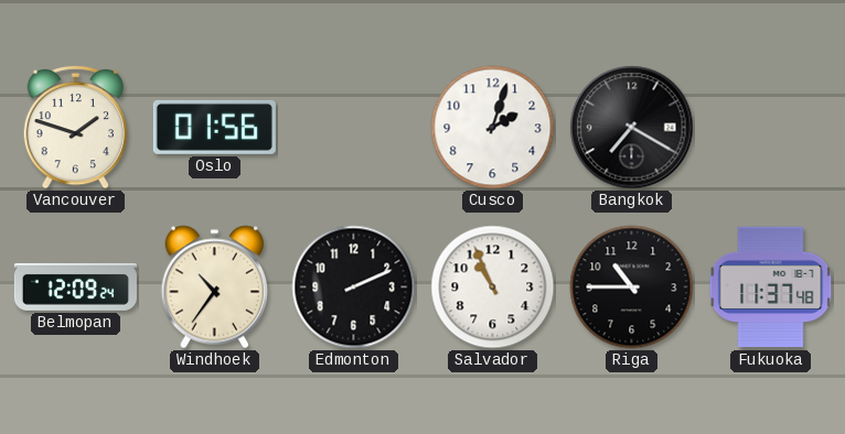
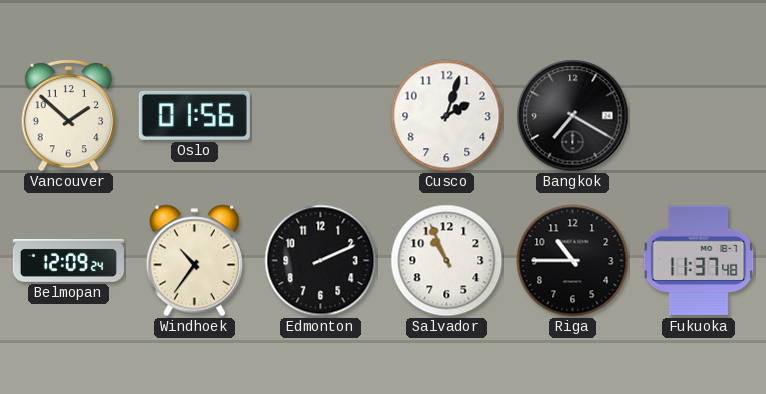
Vancouver: 1:48 -> 1:52 (68, 115)
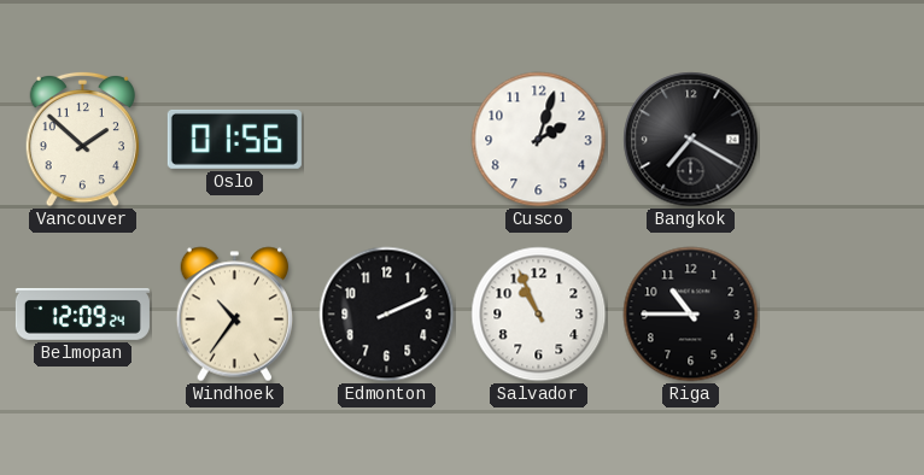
Fukuoka: 11:37 -> none (699, 261)
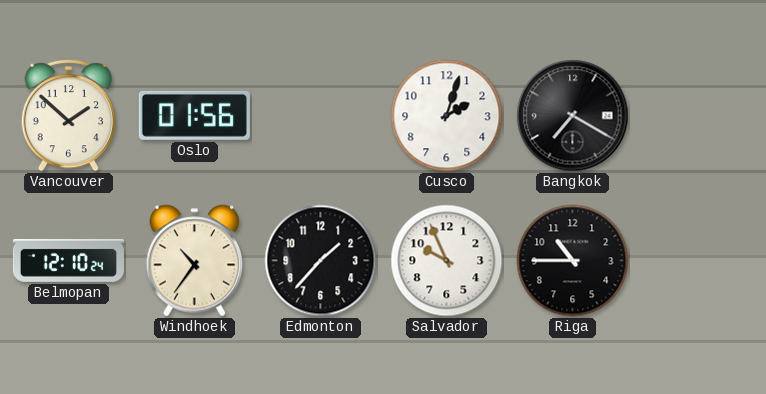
Belmopan: 12:09 -> 12:10 (68, 260)
Edmonton: 2:11 -> 1:37 (321, 261)
Salvador: 10:56 -> 9:56 (447, 261)
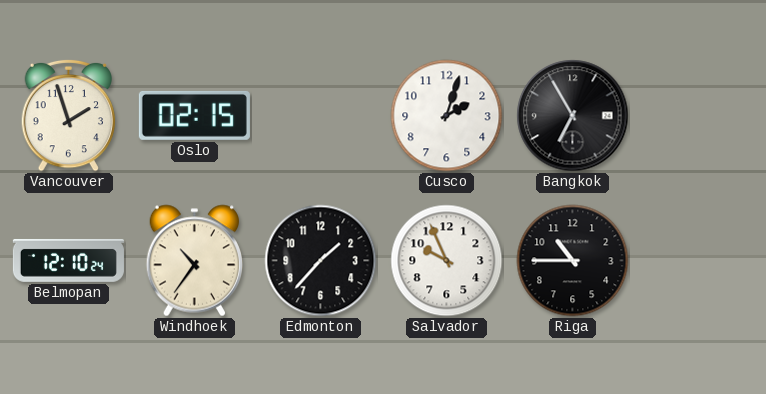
Vancouver: 1:52 -> 1:57 (68, 115)
Oslo: 01:56 -> 02:15 (194, 115)
Bangkok: 7:20 -> 6:55 (573, 116)
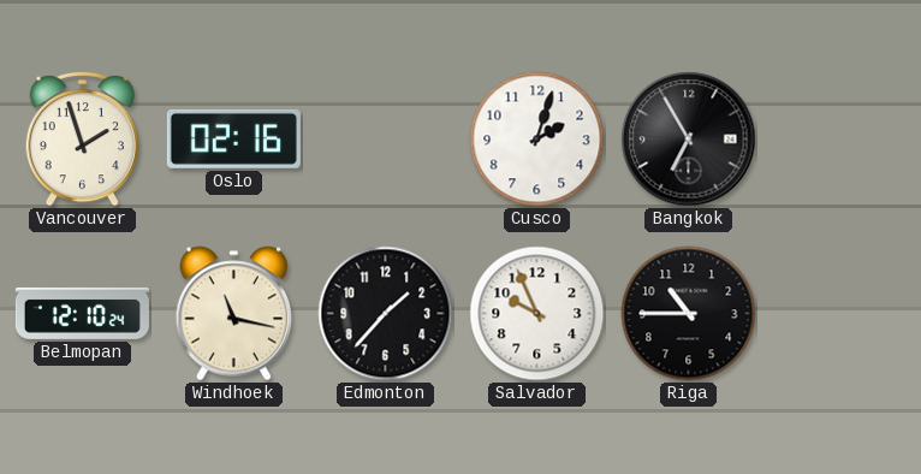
Oslo: 02:15 -> 02:16 (233, 138)
Windhoek: 10:36 -> 11:17 (233, 314)
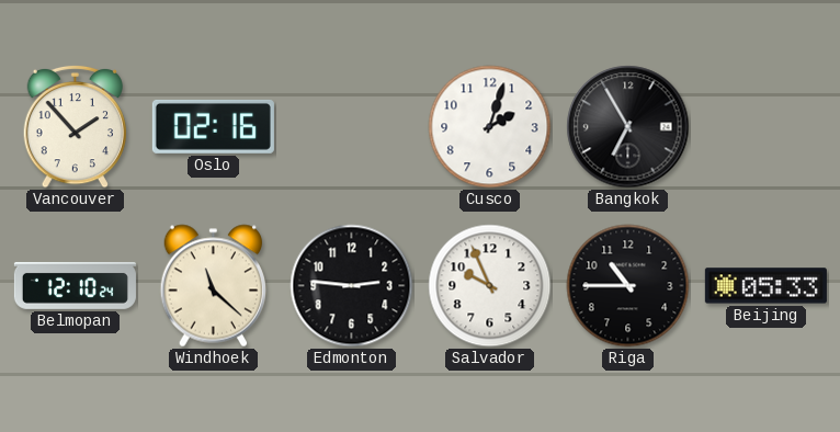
Vancouver: 1:57 -> 1:53 (75, 126)
Windhoek: 11:17 -> 11:22 (213, 286)
Edmonton: 1:37 -> 2:46 (352, 286)
Beijing: none -> 05:33 (765, 286)
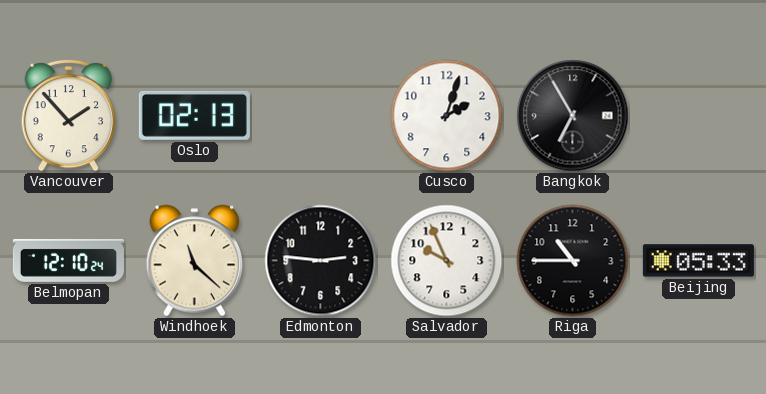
Oslo: 02:16 -> 02:13 (194, 115)
